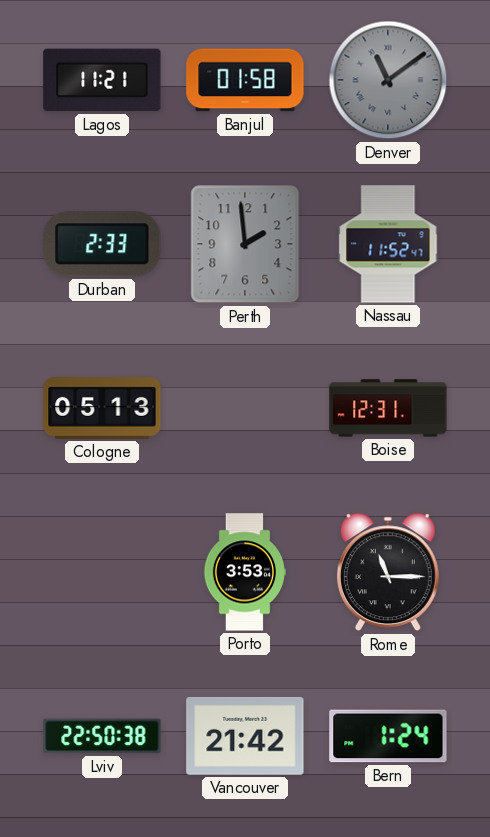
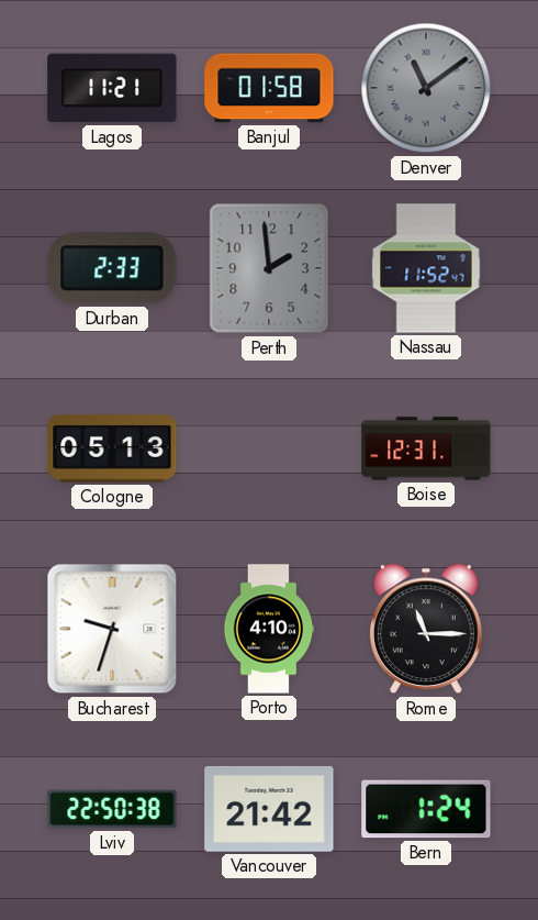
Bucharest: none -> 9:33 (112, 629)
Porto: 3:53 -> 4:10 (268, 629)
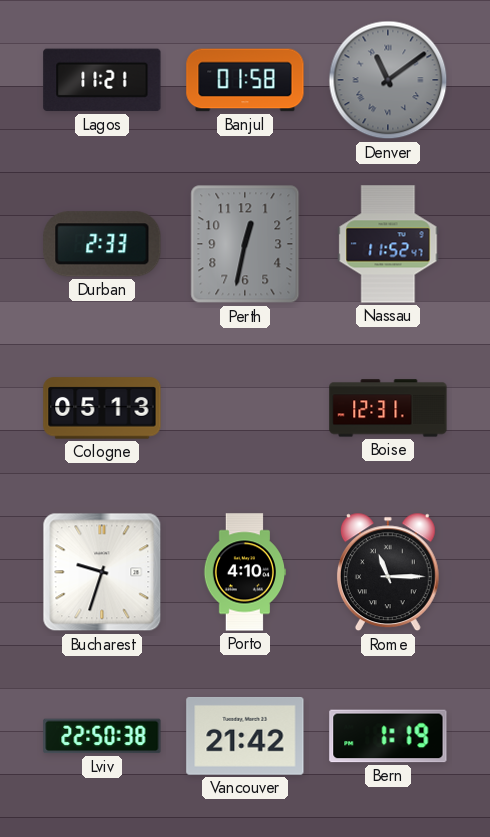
Perth: 1:59 -> 12:32 (245, 244)
Bern: 1:24 -> 1:19 (388, 736)
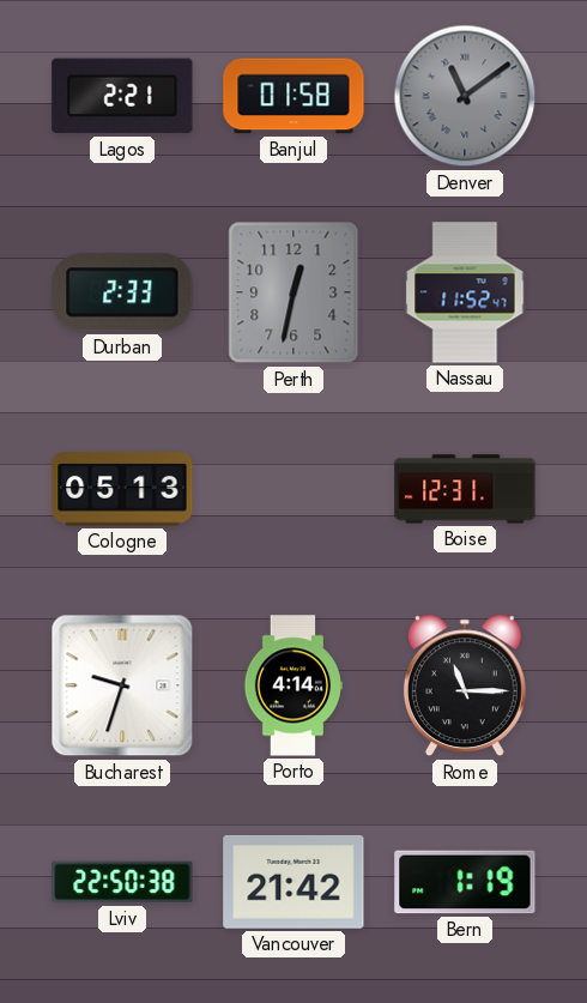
Lagos: 11:21 -> 2:21 (122, 96)
Porto: 4:10 -> 4:14 (292, 685)
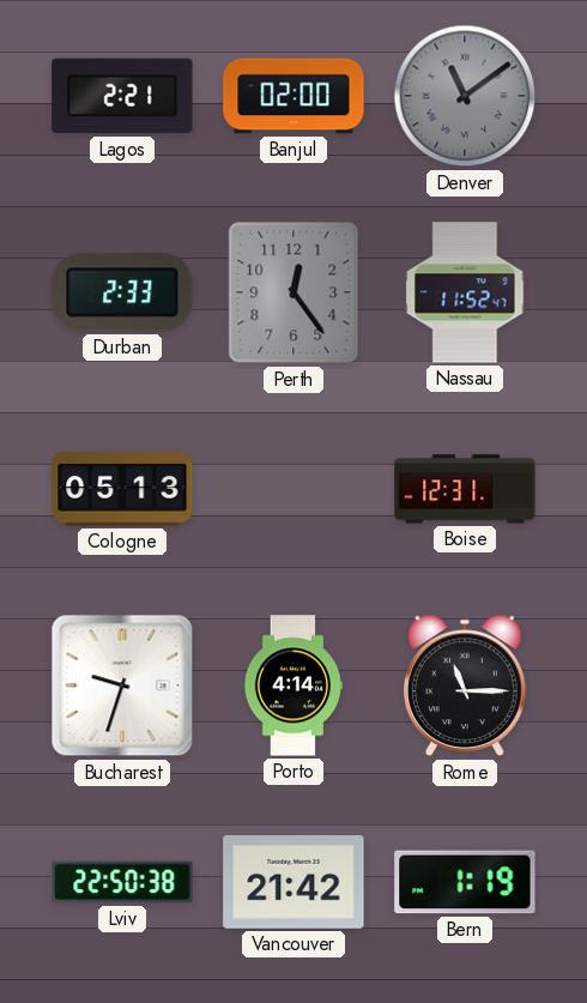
Banjul: 01:58 -> 02:00 (293, 96)
Perth: 12:32 -> 12:24 (293, 292)
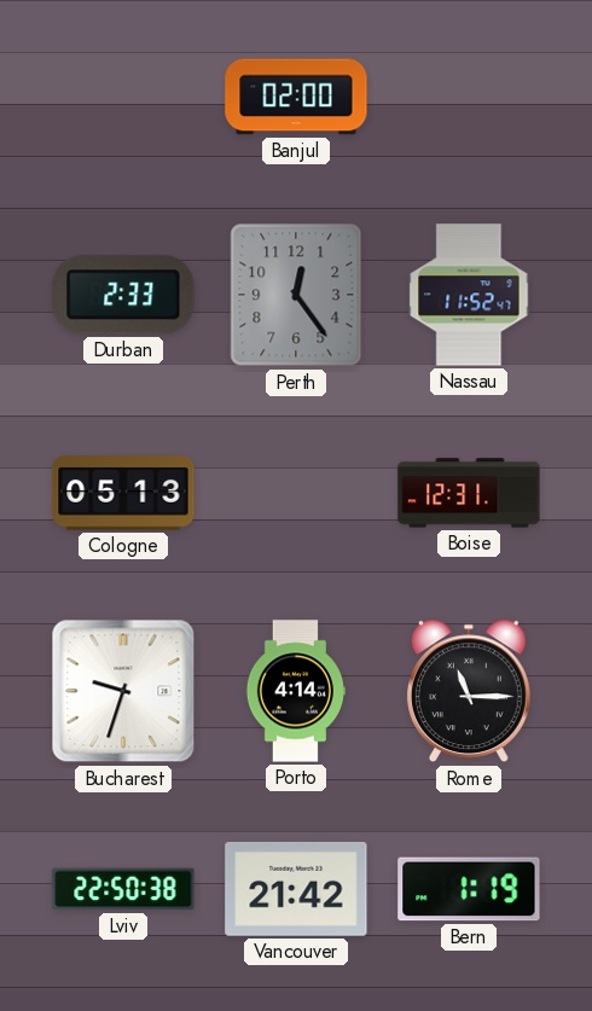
Lagos: 2:21 -> none (122, 96)
Denver: 11:09 -> none (465, 96)
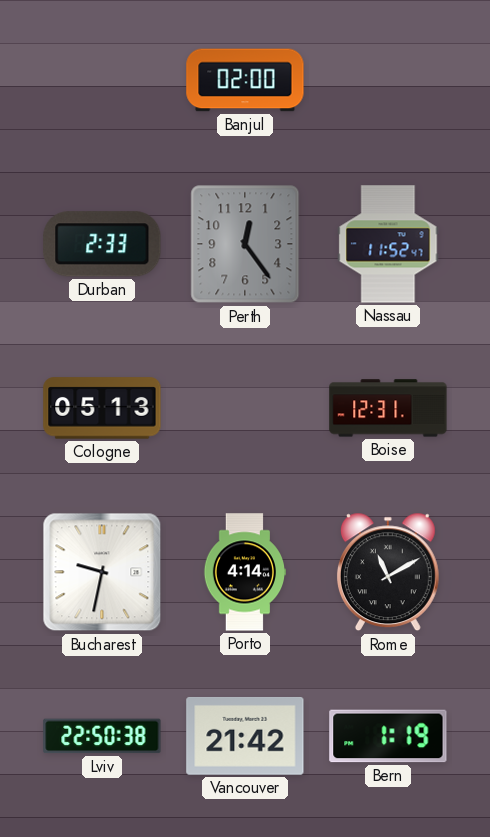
Bucharest: 9:33 -> 9:32 (102, 572)
Rome: 11:15 -> 11:10 (388, 572)
